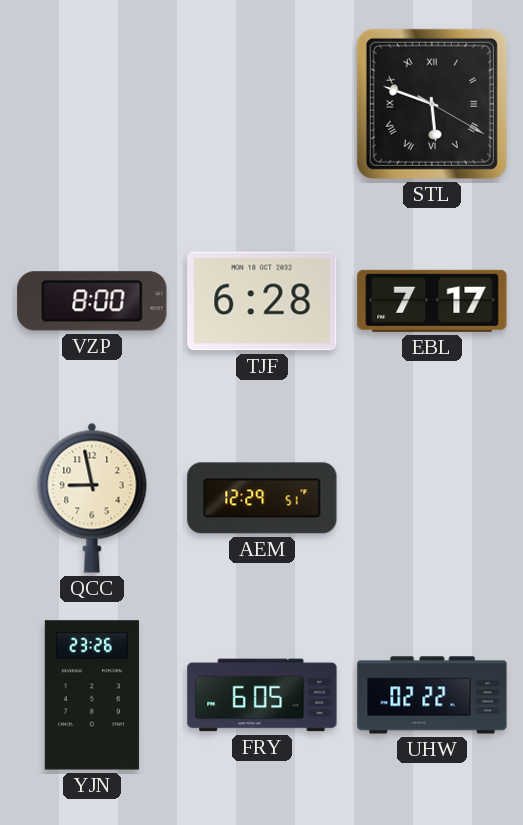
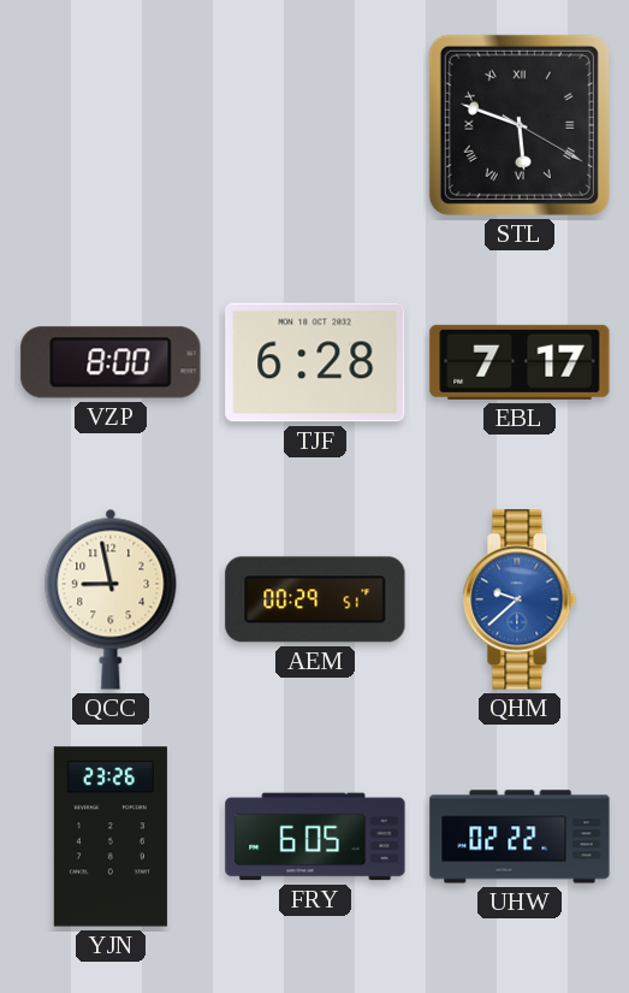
AEM: 12:29 -> 00:29 (315, 599)
QHM: none -> 9:38 (520, 599)
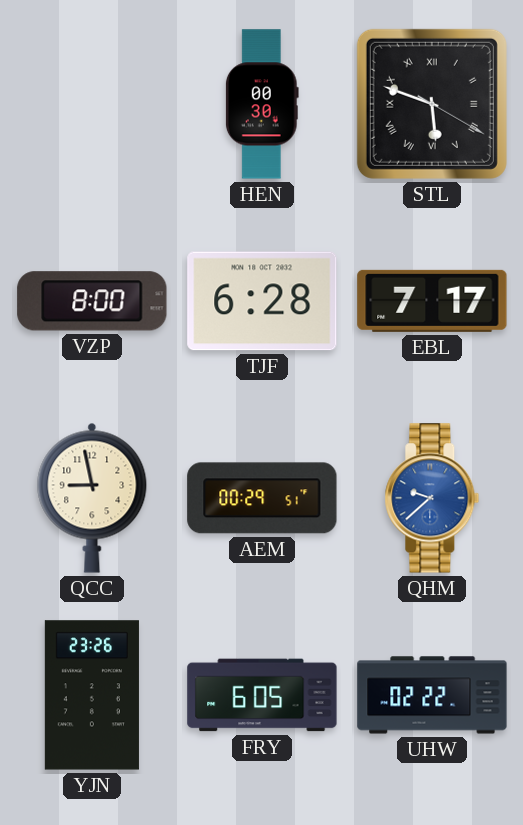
HEN: none -> 00:30 (262, 104)
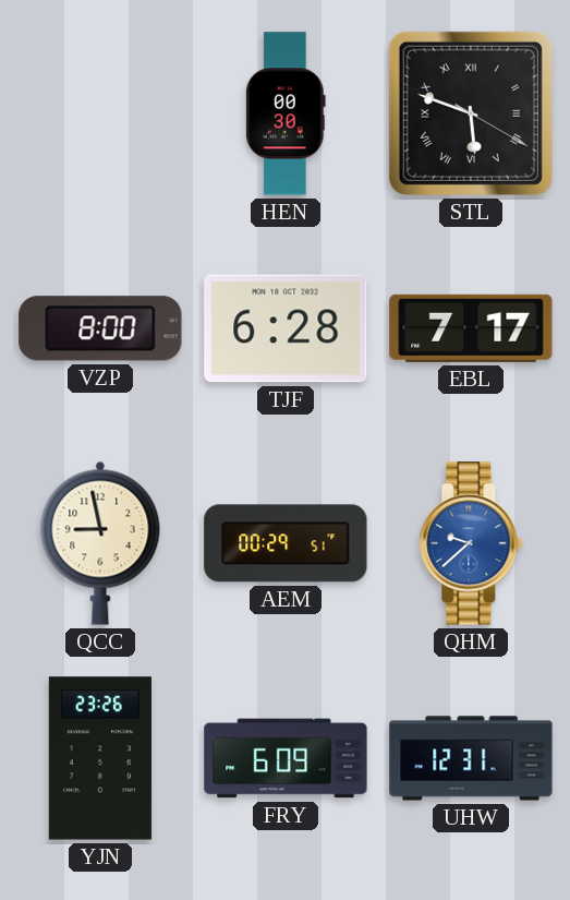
FRY: 6:05 -> 6:09 (286, 758)
UHW: 02:22 -> 12:31 (471, 758)
